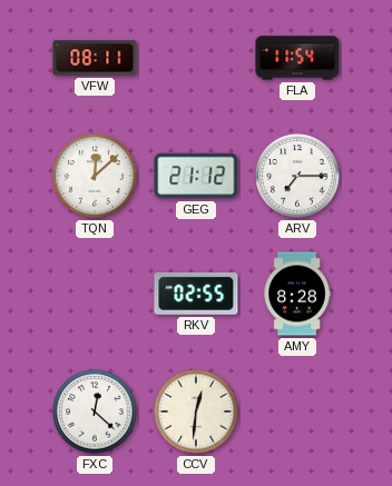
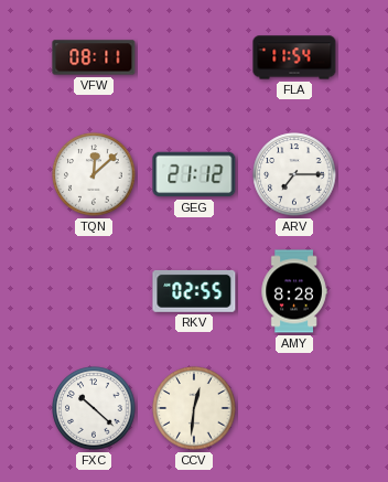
FXC: 12:22 -> 10:22 (94, 408)
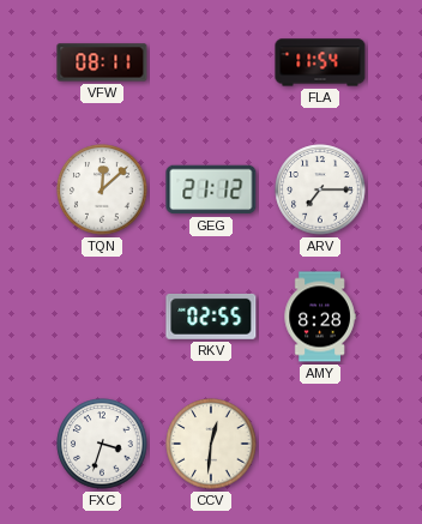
FXC: 10:22 -> 3:33 (102, 444)
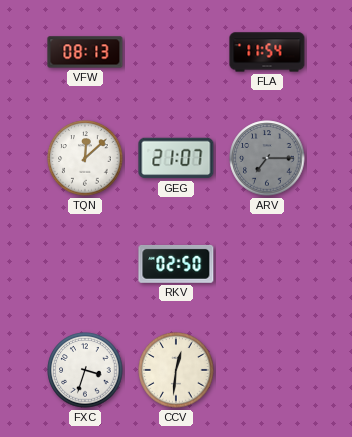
VFW: 08:11 -> 08:13 (85, 52)
GEG: 21:12 -> 21:07 (176, 158)
ARV dial: white -> grey (267, 158)
RKV: 02:55 -> 02:50 (176, 264)
AMY: 8:28 -> none (320, 317)
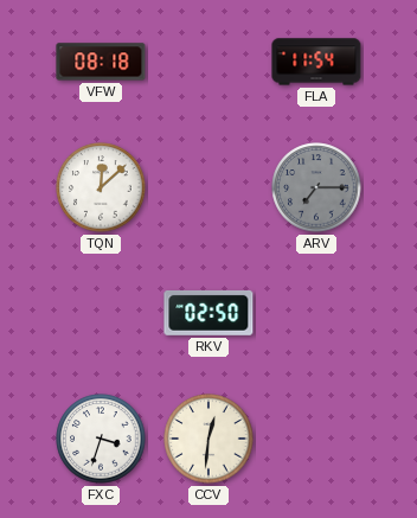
VFW: 08:13 -> 08:18 (101, 62)
GEG: 21:07 -> none (176, 158)
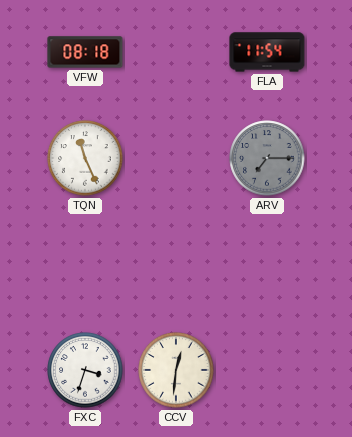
TQN: 12:08 -> 11:26 (85, 158)
RKV: 02:50 -> none (208, 313)
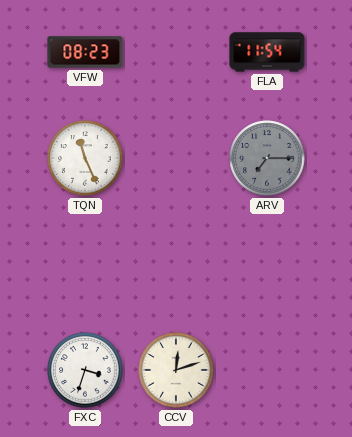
VFW: 08:18 -> 08:23 (85, 52)
CCV: 12:31 -> 12:12 (176, 370)
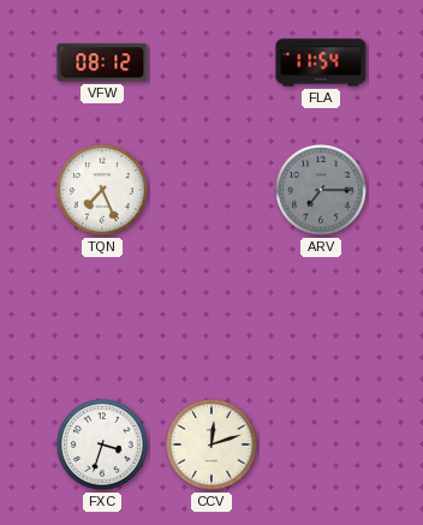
VFW: 08:23 -> 08:12 (102, 62)
TQN: 11:26 -> 7:26 (102, 190)
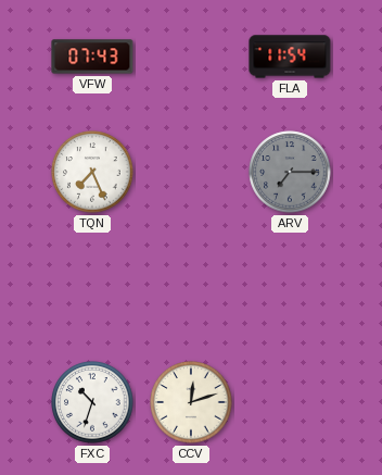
VFW: 08:12 -> 07:43 (92, 57)
FXC: 3:33 -> 10:33 (92, 402)
